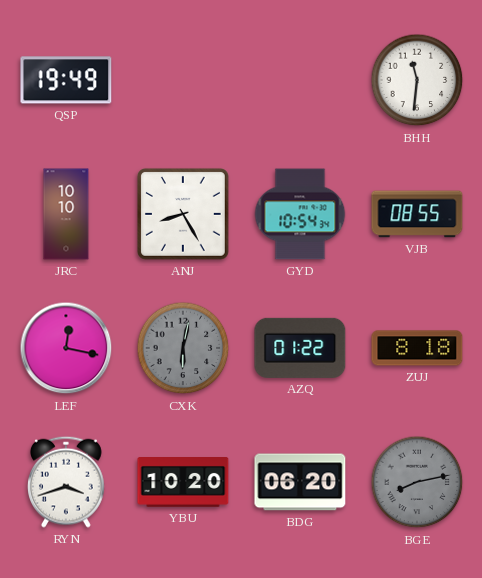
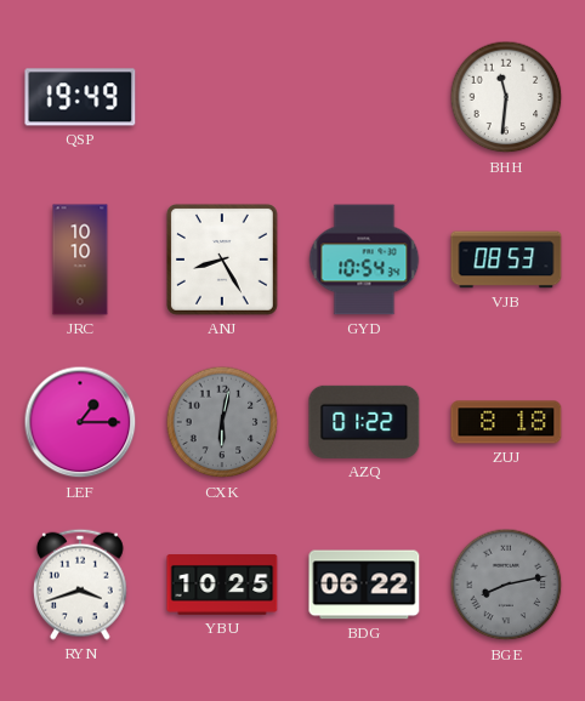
VJB: 08:55 -> 08:53 (506, 260)
LEF: 12:17 -> 1:15 (80, 422)
YBU: 10:20 -> 10:25 (222, 586)
BDG: 06:20 -> 06:22 (364, 585)
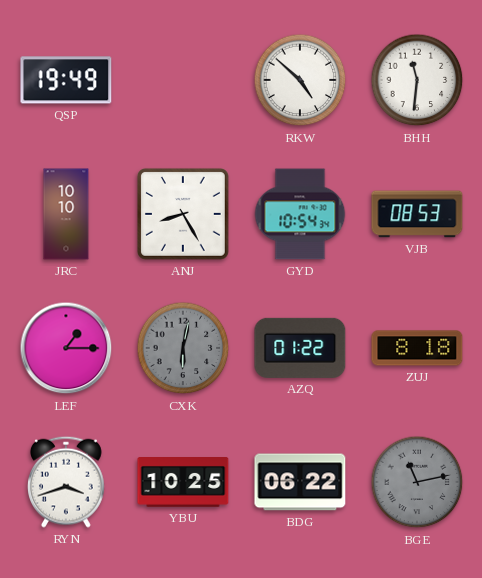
RKW: none -> 4:52 (300, 80)
BGE: 8:13 -> 11:13 (417, 482)
